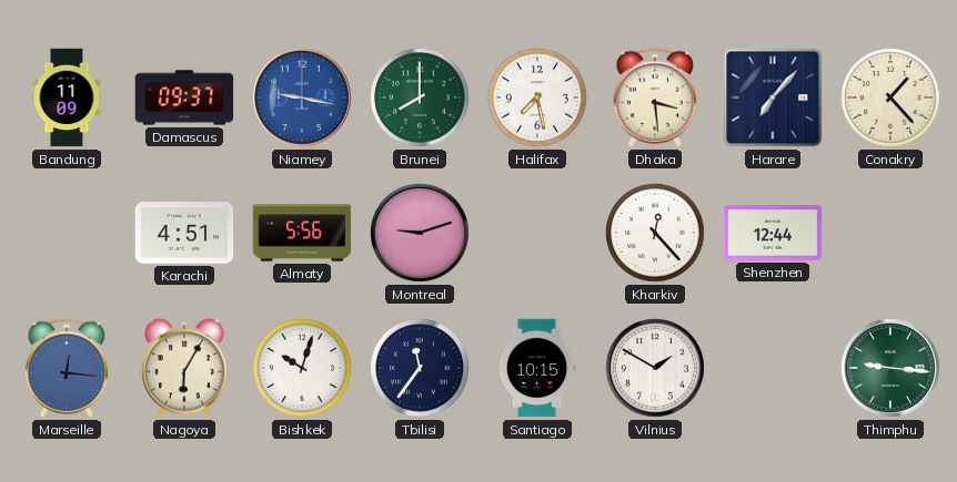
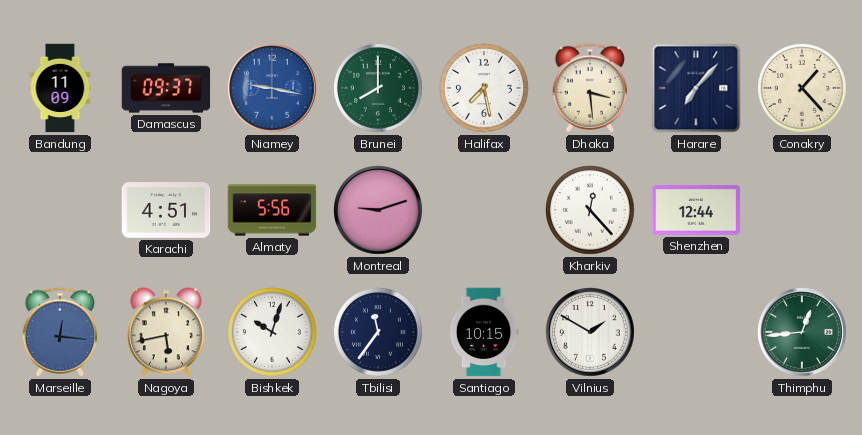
Nagoya: 6:05 -> 5:43 (167, 332)
Thimphu: 9:16 -> 12:44 (803, 333)
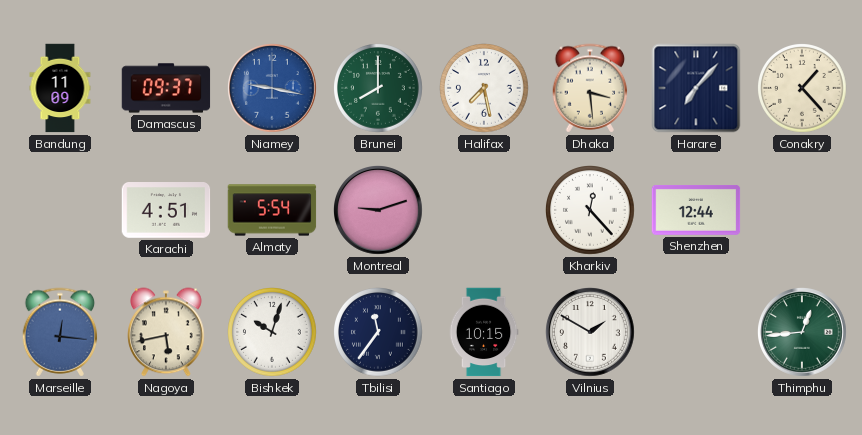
Almaty: 5:56 -> 5:54 (272, 210)
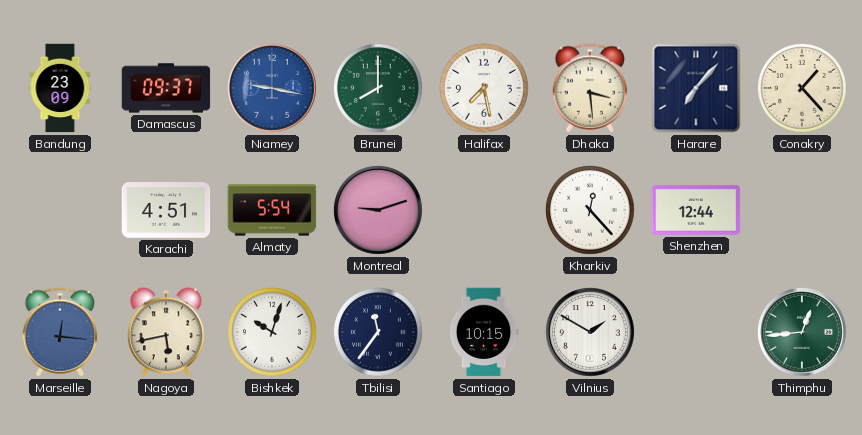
Bandung: 11:09 -> 23:09 (60, 88)
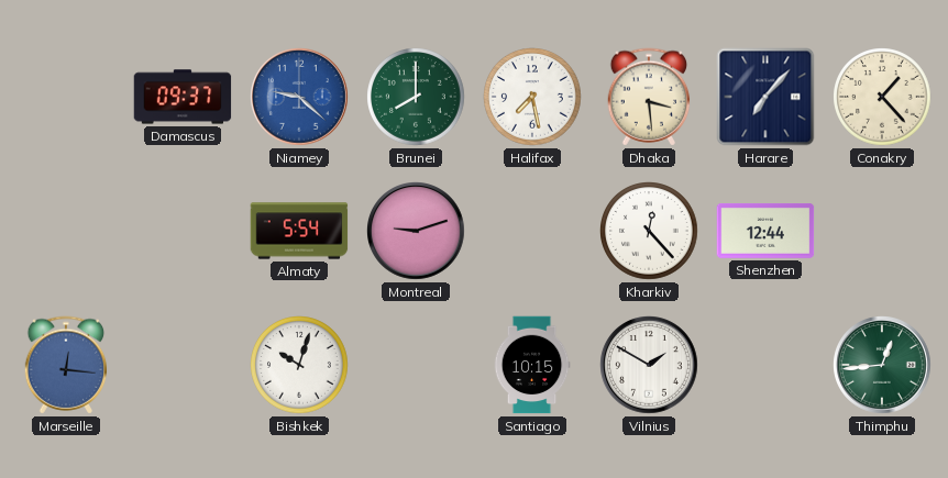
Bandung: 23:09 -> none (60, 88)
Niamey: 9:17 -> 9:22 (300, 98)
Karachi: 4:51 -> none (166, 211)
Nagoya: 5:43 -> none (167, 332)
Tbilisi: 11:36 -> none (379, 333)
